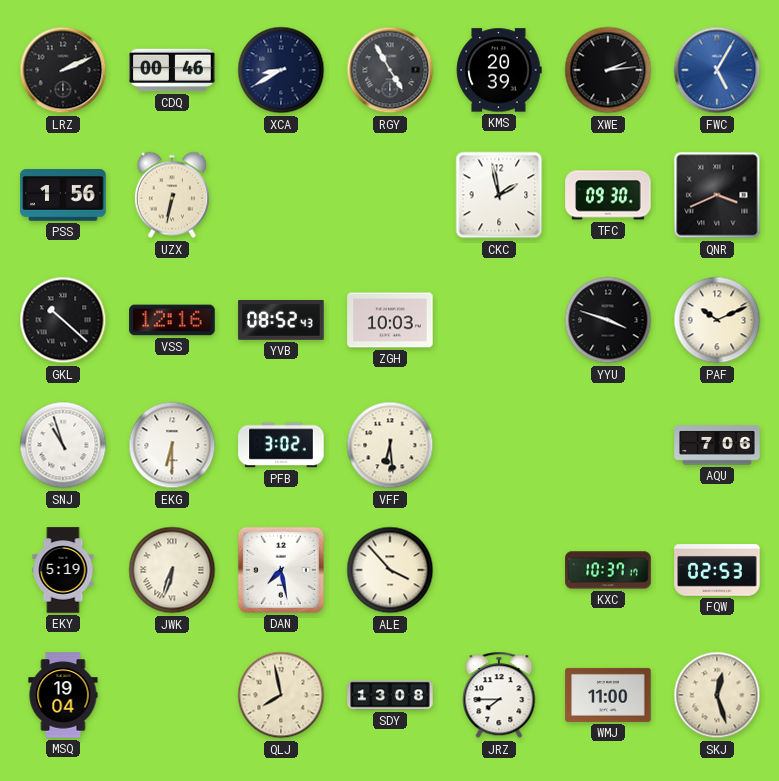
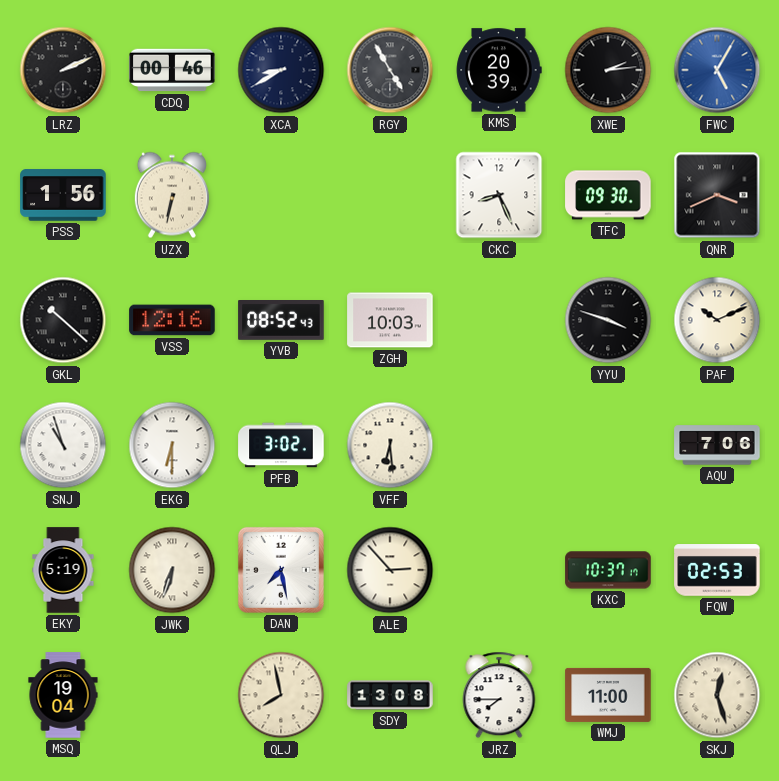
CKC: 1:58 -> 8:26 (499, 195)
ALE: 3:53 -> 2:53 (390, 570)
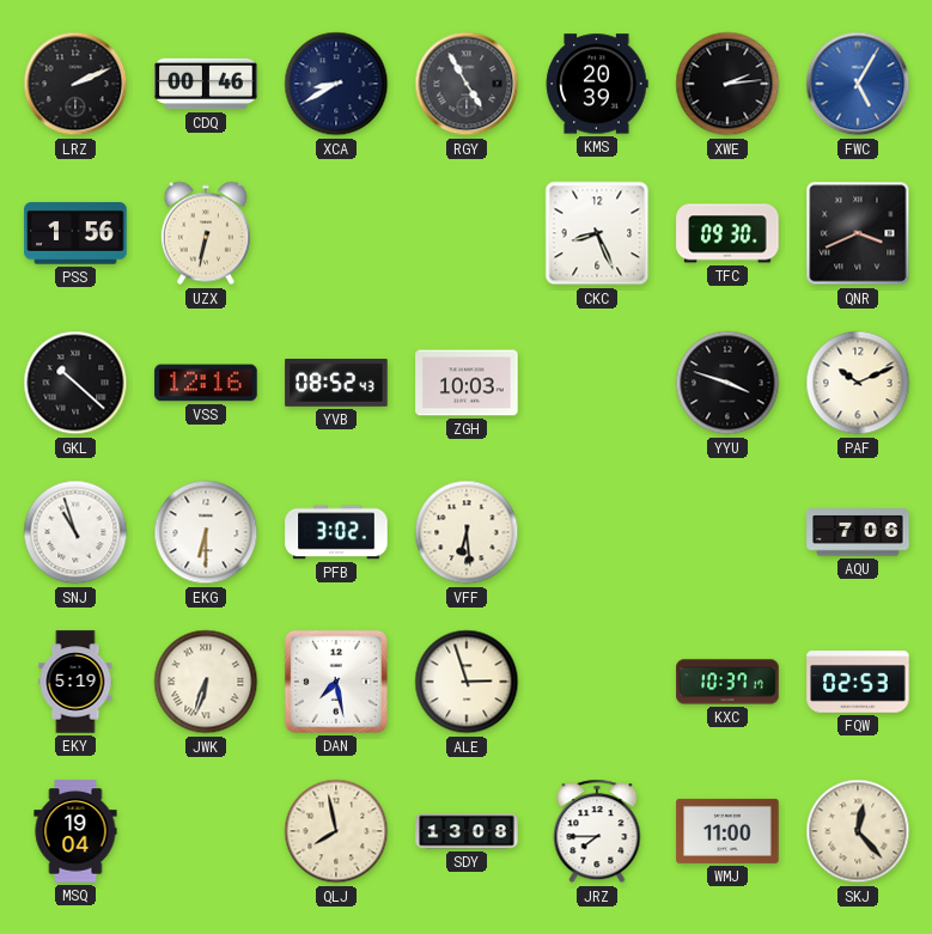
ALE: 2:53 -> 2:57 (467, 682)
SKJ: 12:27 -> 12:23 (858, 831)
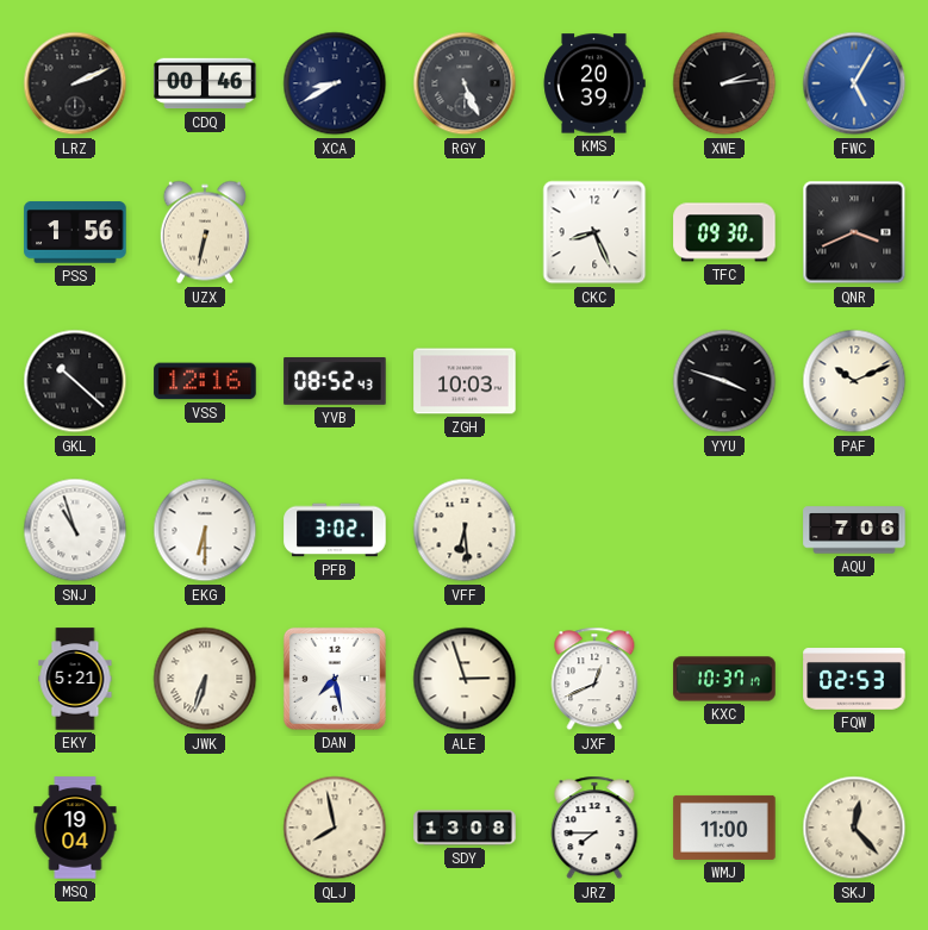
RGY: 4:55 -> 5:26 (465, 83)
EKY: 5:19 -> 5:21 (75, 679)
JXF: none -> 12:41 (594, 679)
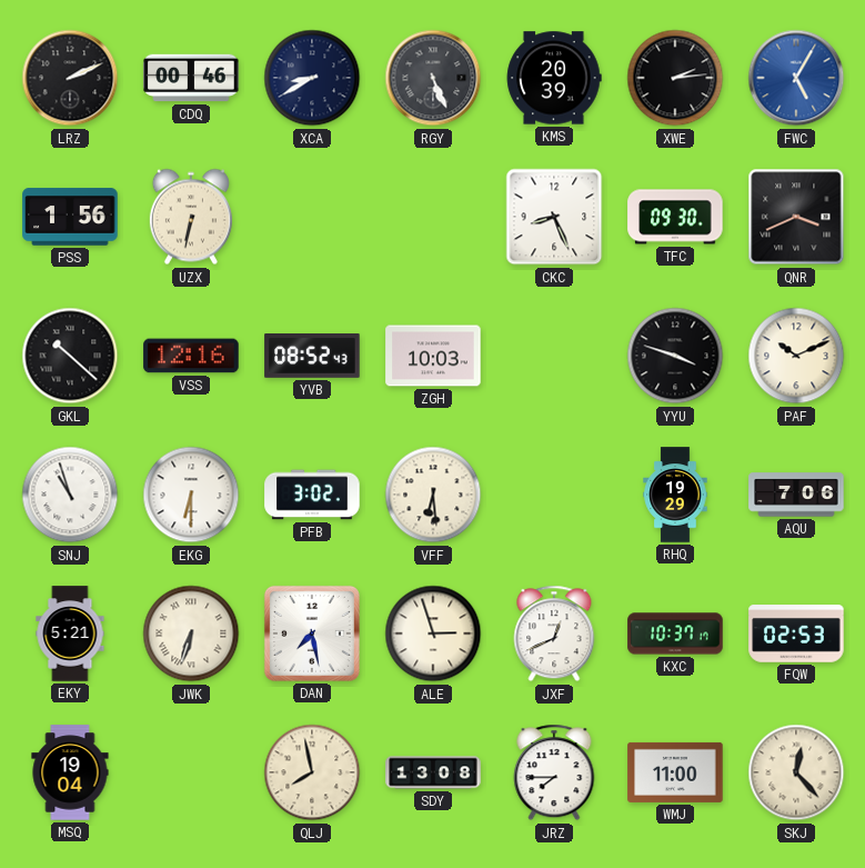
RHQ: none -> 19:29 (675, 495)
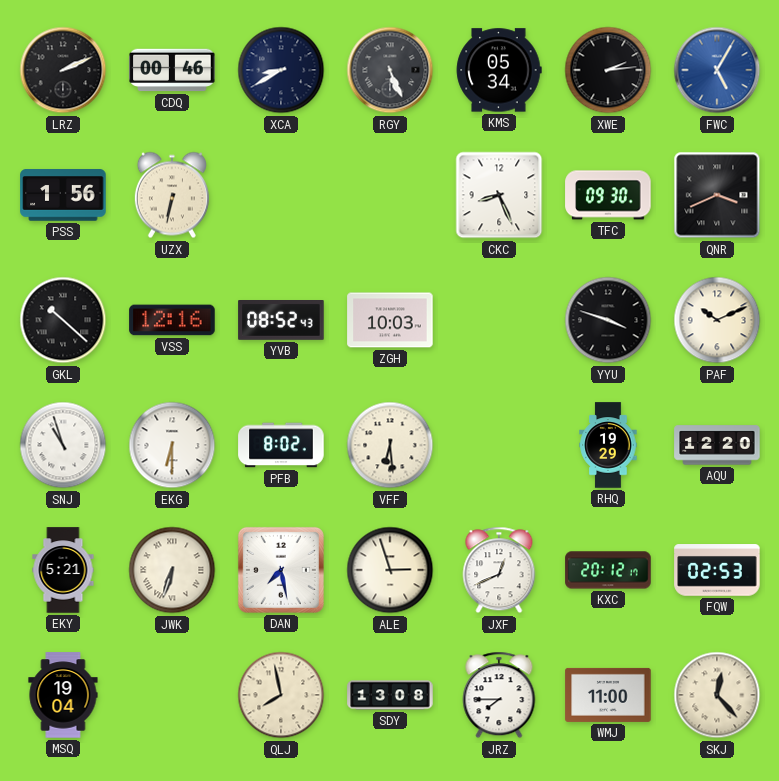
KMS: 20:39 -> 05:34 (499, 70)
PFB: 3:02 -> 8:02 (281, 445)
AQU: 7:06 -> 12:20 (717, 445)
KXC: 10:37 -> 20:12 (608, 570)
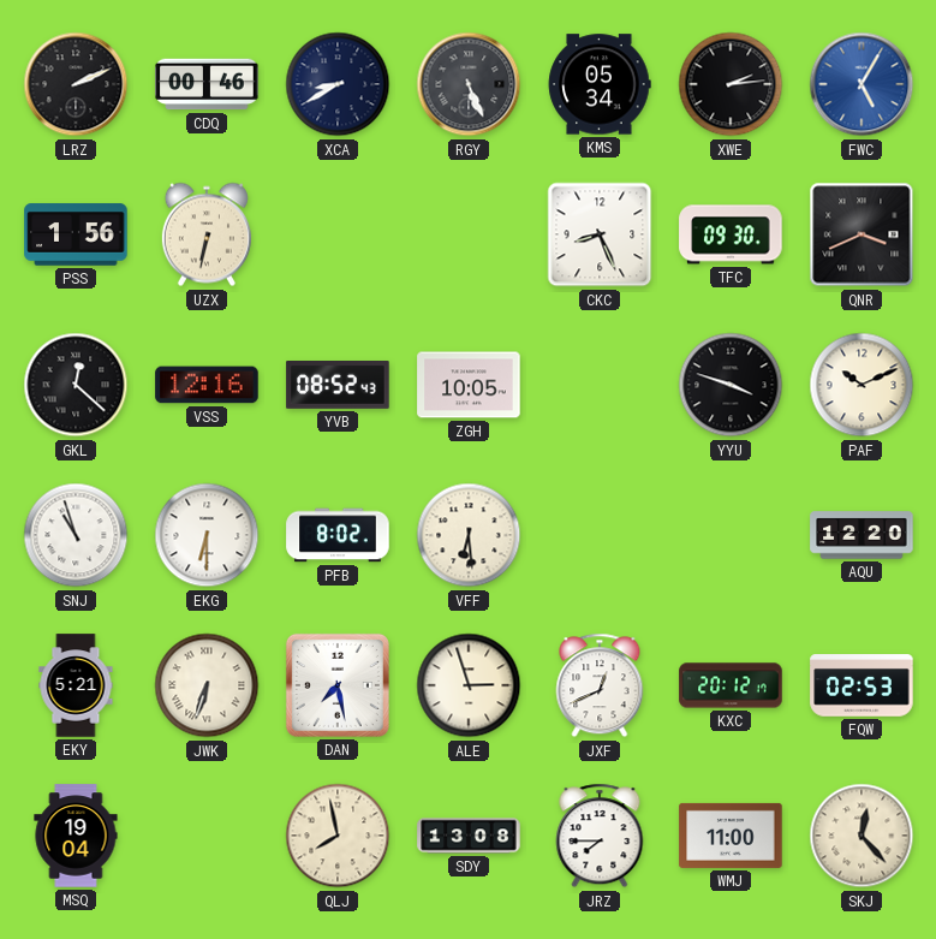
GKL: 10:22 -> 12:22 (76, 385)
ZGH: 10:03 -> 10:05 (469, 385)
RHQ: 19:29 -> none (608, 445)
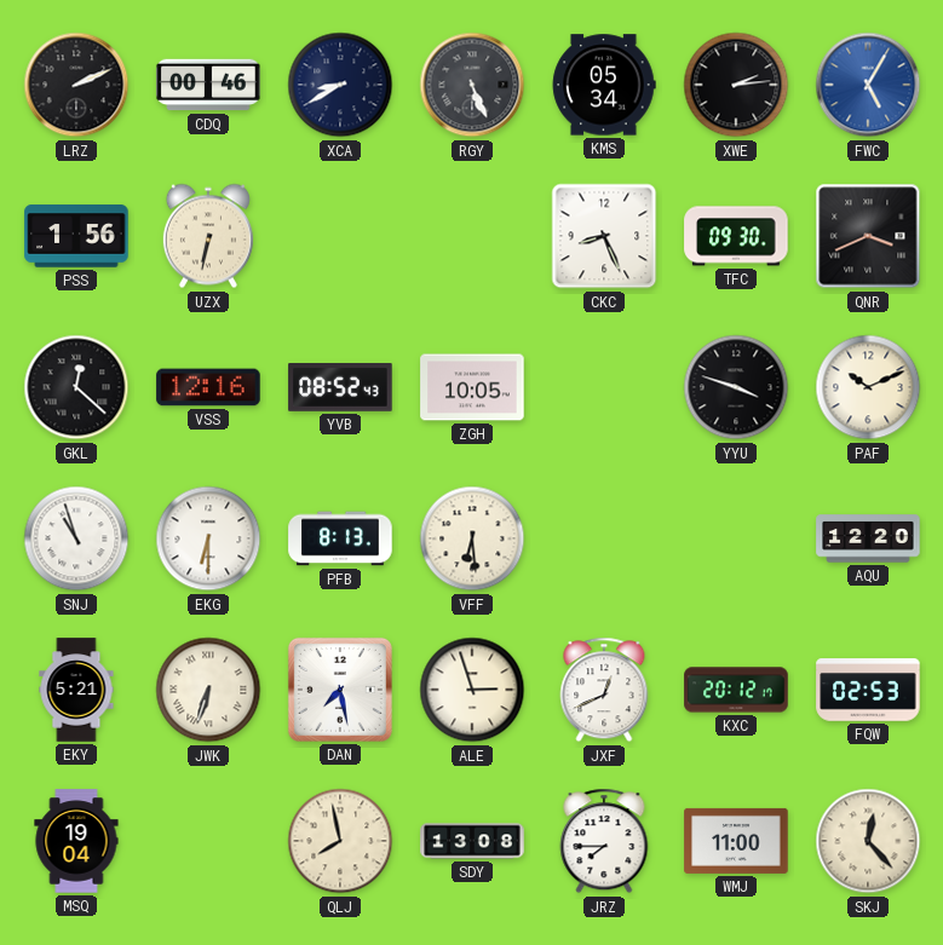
PFB: 8:02 -> 8:13 (340, 538)
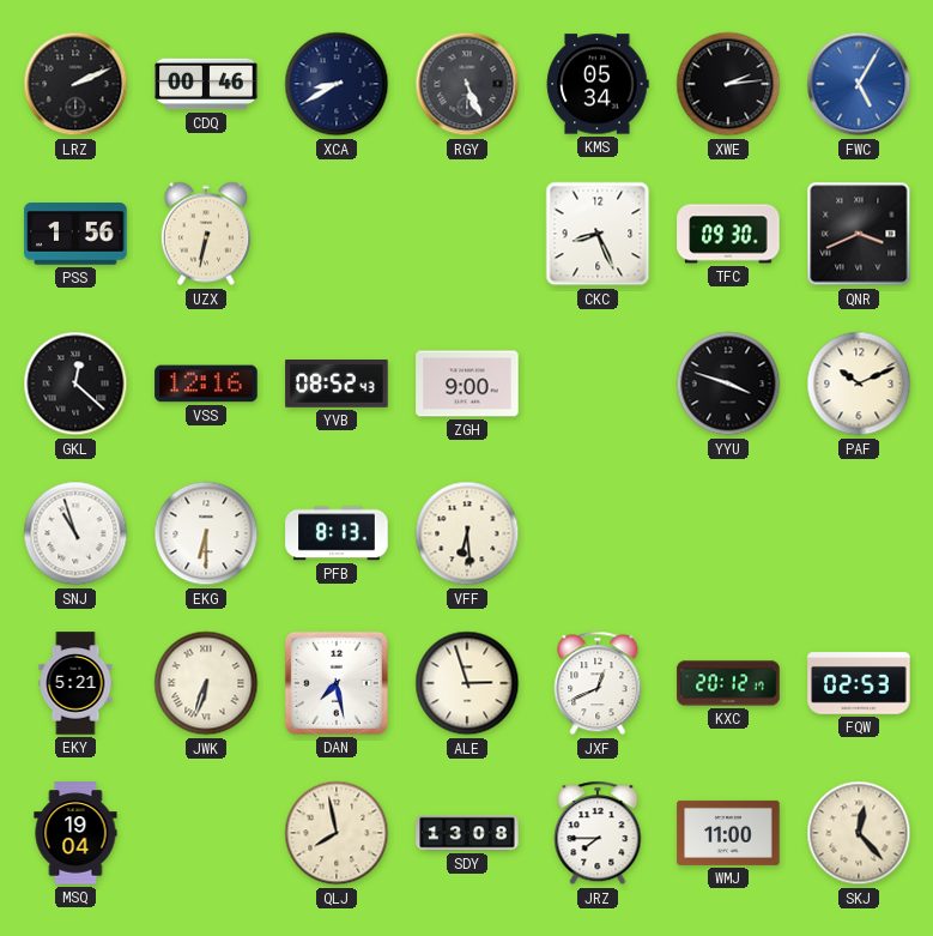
ZGH: 10:05 -> 9:00 (467, 384)
AQU: 12:20 -> none (868, 538)
